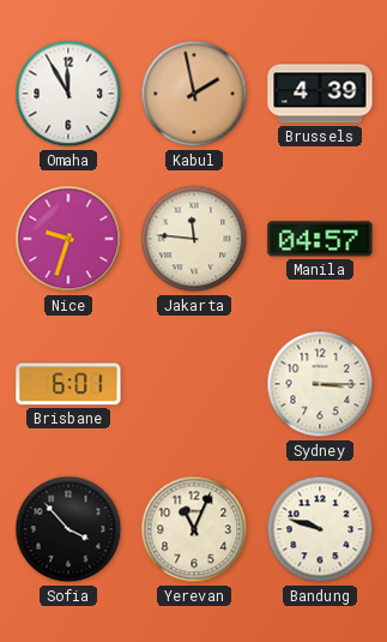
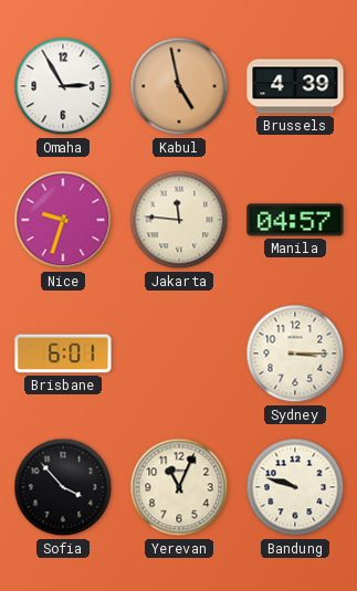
Omaha: 11:55 -> 2:55 (63, 86)
Kabul: 1:58 -> 4:58 (179, 86)
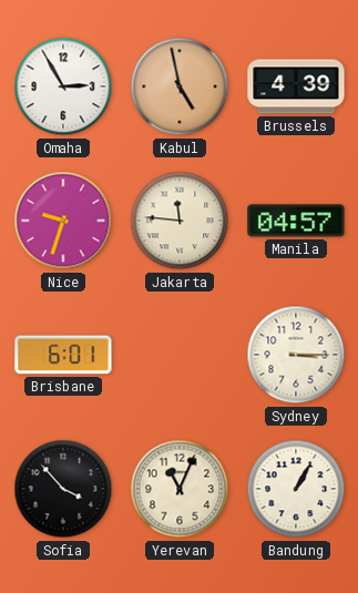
Bandung: 9:48 -> 1:05 (296, 489)
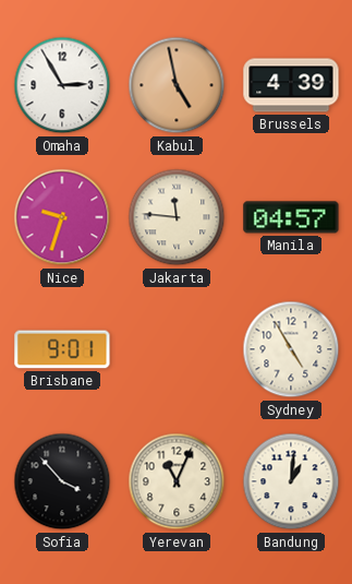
Brisbane: 6:01 -> 9:01 (62, 349)
Sydney: 3:15 -> 4:55 (291, 349)
Bandung: 1:05 -> 1:01 (291, 481)
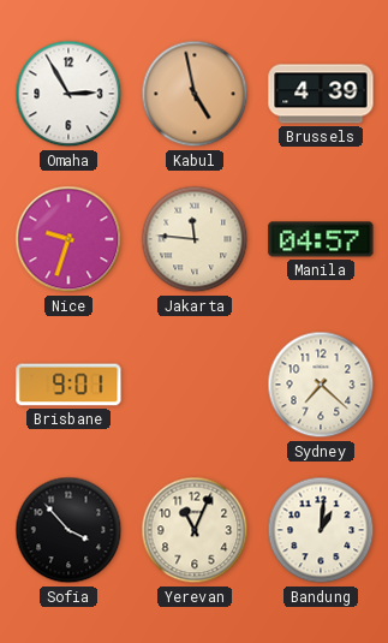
Sydney: 4:55 -> 7:22 (321, 385)
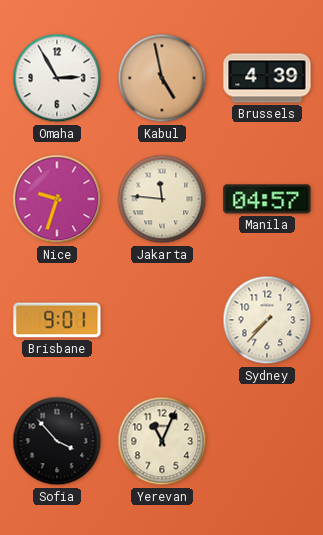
Sydney: 7:22 -> 7:37 (267, 320)
Bandung: 1:01 -> none (321, 530)
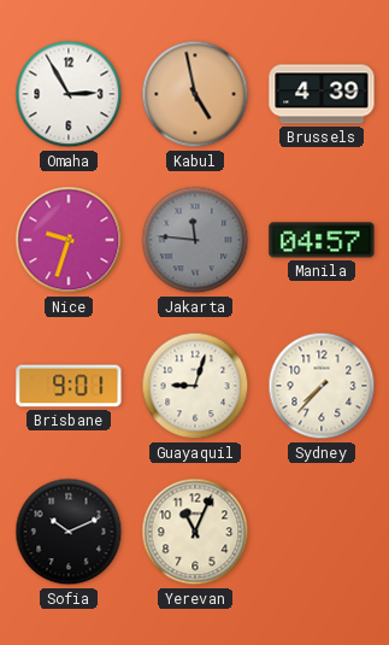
Jakarta dial: cream -> grey (195, 240)
Guayaquil: none -> 9:03 (195, 386)
Sofia: 3:53 -> 10:11 (69, 532)
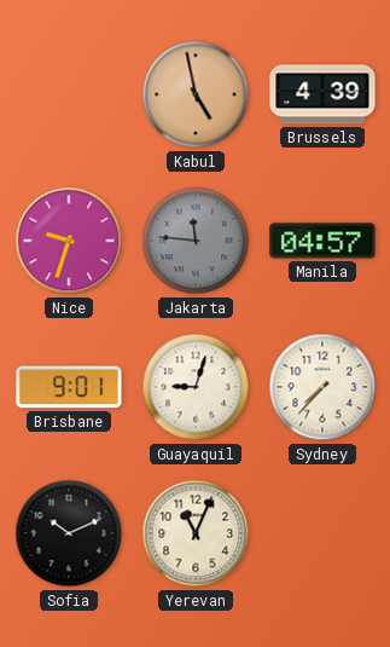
Omaha: 2:55 -> none (69, 94)
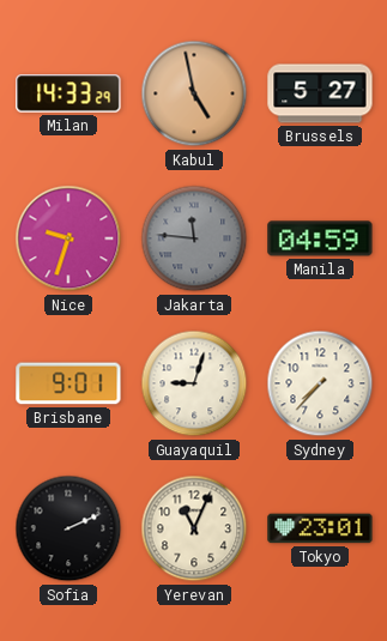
Milan: none -> 14:33 (68, 93)
Brussels: 4:39 -> 5:27 (320, 93)
Manila: 04:57 -> 04:59 (320, 238)
Sofia: 10:11 -> 2:11 (68, 528)
Tokyo: none -> 23:01 (320, 528)
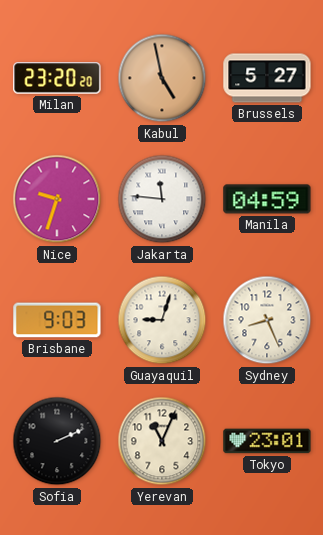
Milan: 14:33 -> 23:20 (57, 78)
Jakarta dial: grey -> white (162, 199)
Brisbane: 9:01 -> 9:03 (57, 320)
Sydney: 7:37 -> 8:26 (267, 320)
